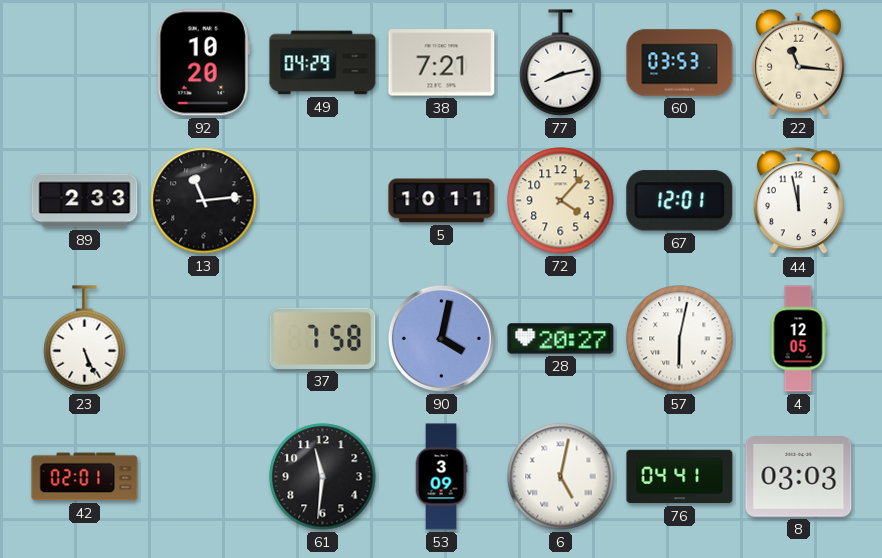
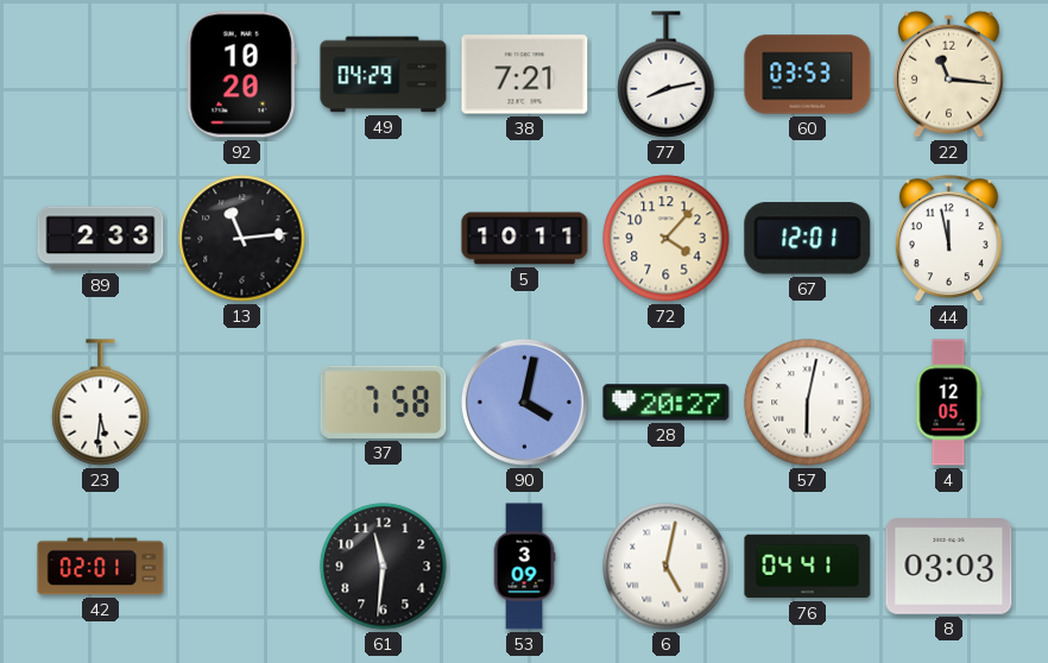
23: 5:26 -> 5:31 (101, 403)
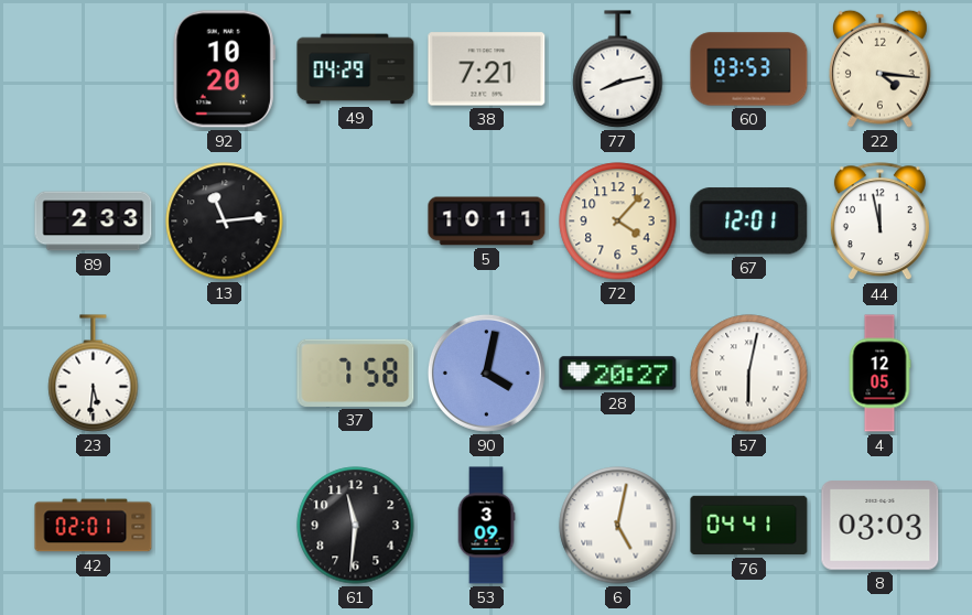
22: 11:16 -> 4:16 (879, 68)
